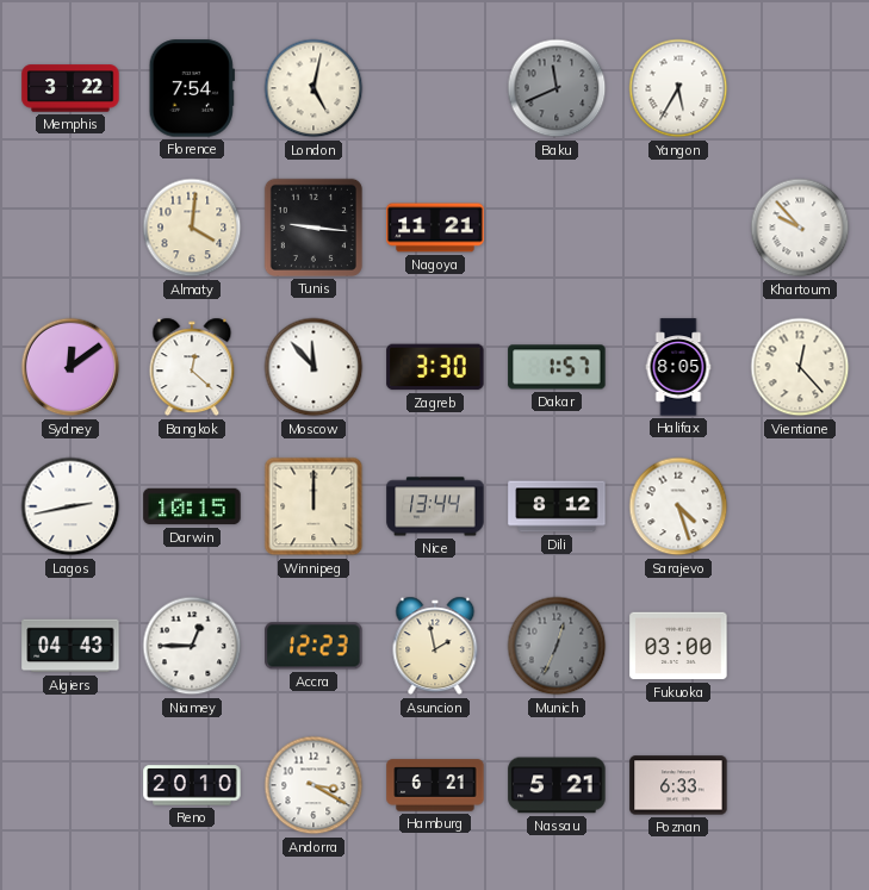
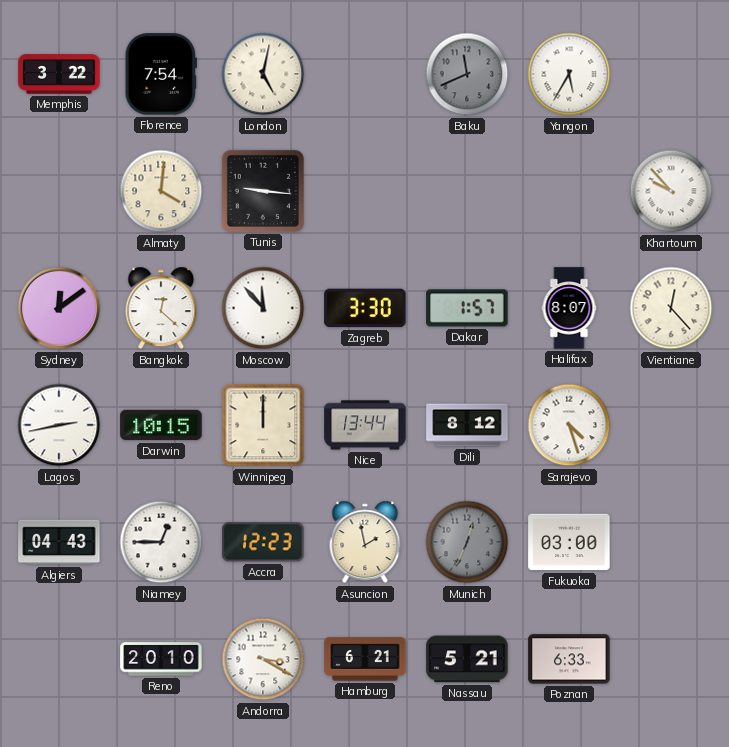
Nagoya: 11:21 -> none (435, 228)
Halifax: 8:05 -> 8:07 (569, 308)
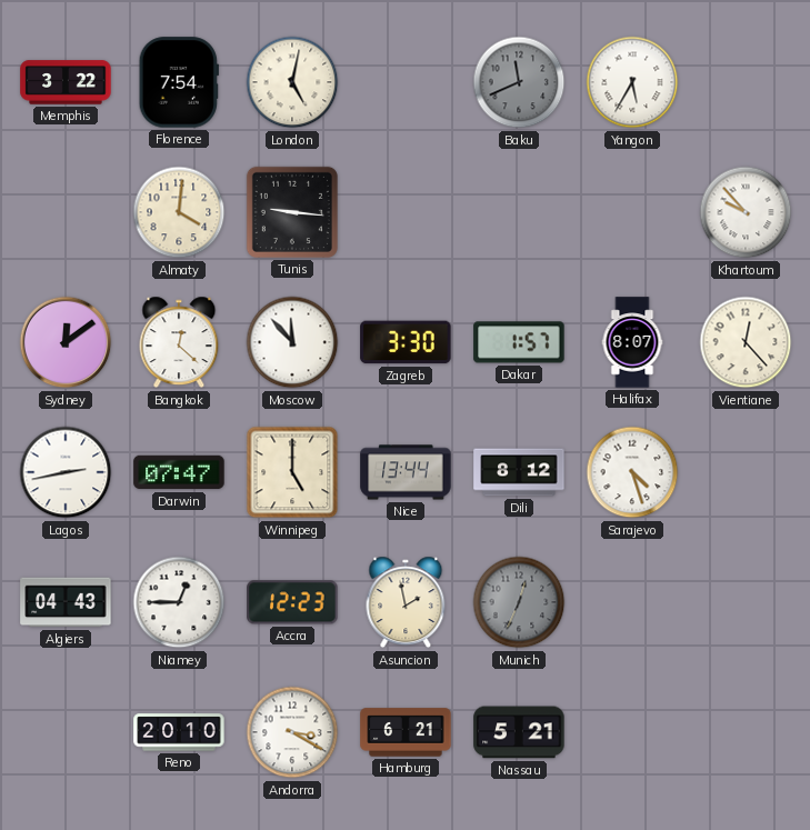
Darwin: 10:15 -> 07:47 (179, 472)
Winnipeg: 12:00 -> 5:00 (292, 472)
Fukuoka: 03:00 -> none (569, 542)
Poznan: 6:33 -> none (569, 659)
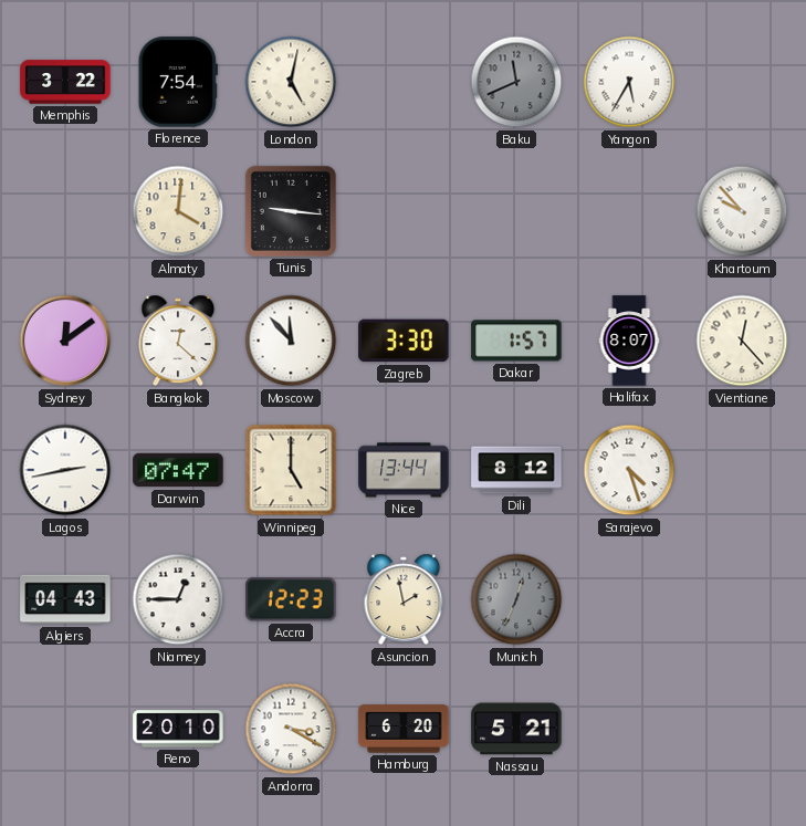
Hamburg: 6:21 -> 6:20 (404, 729)
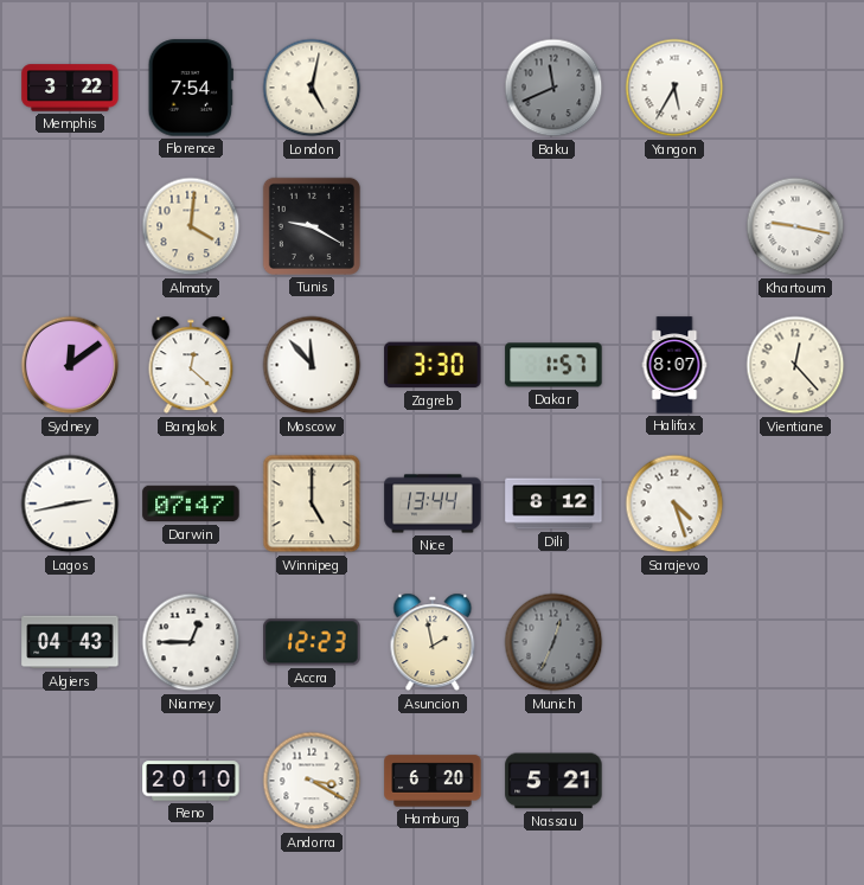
Tunis: 9:16 -> 9:20 (312, 226)
Khartoum: 9:53 -> 9:17 (795, 226)
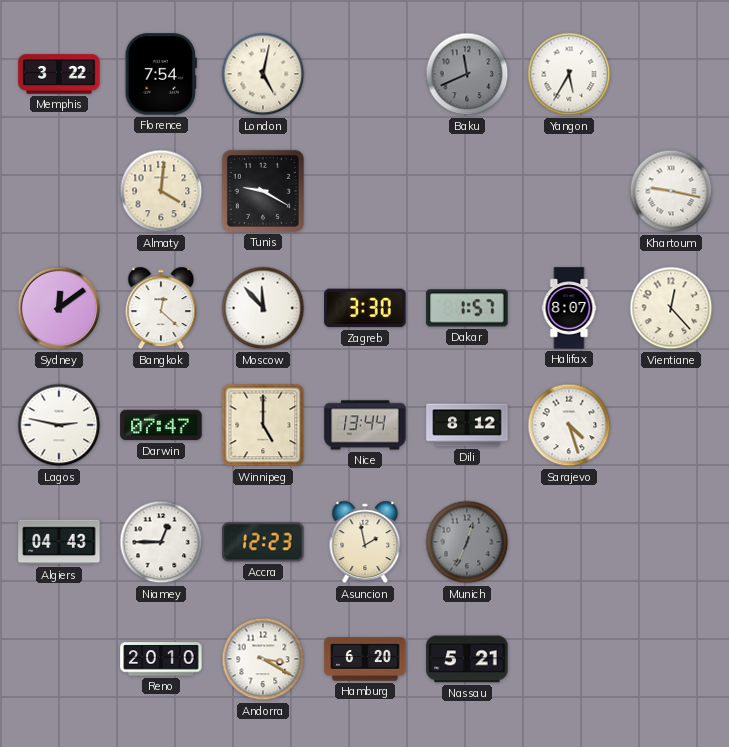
Lagos: 2:43 -> 2:47 (59, 425)
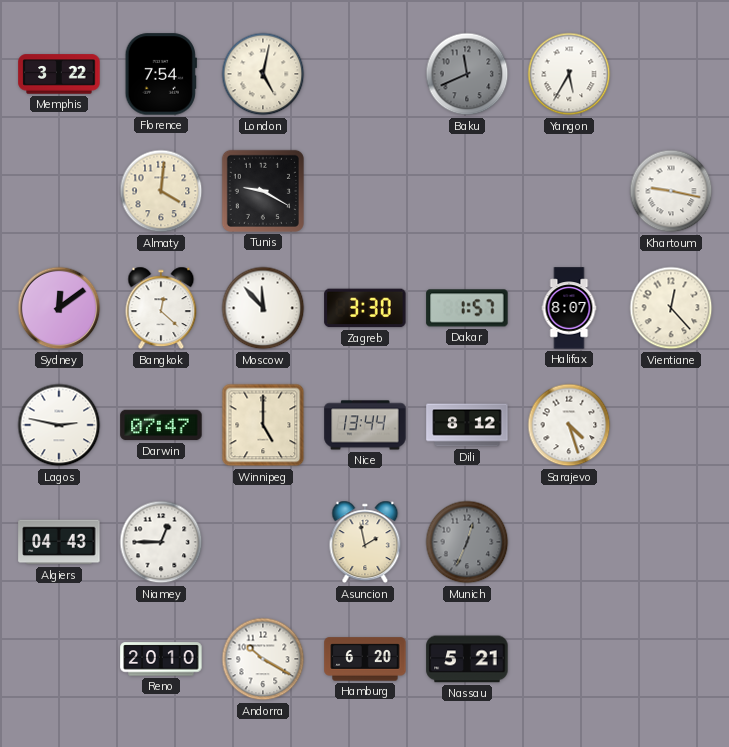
Accra: 12:23 -> none (263, 542)
Andorra: 3:20 -> 10:20 (263, 659)
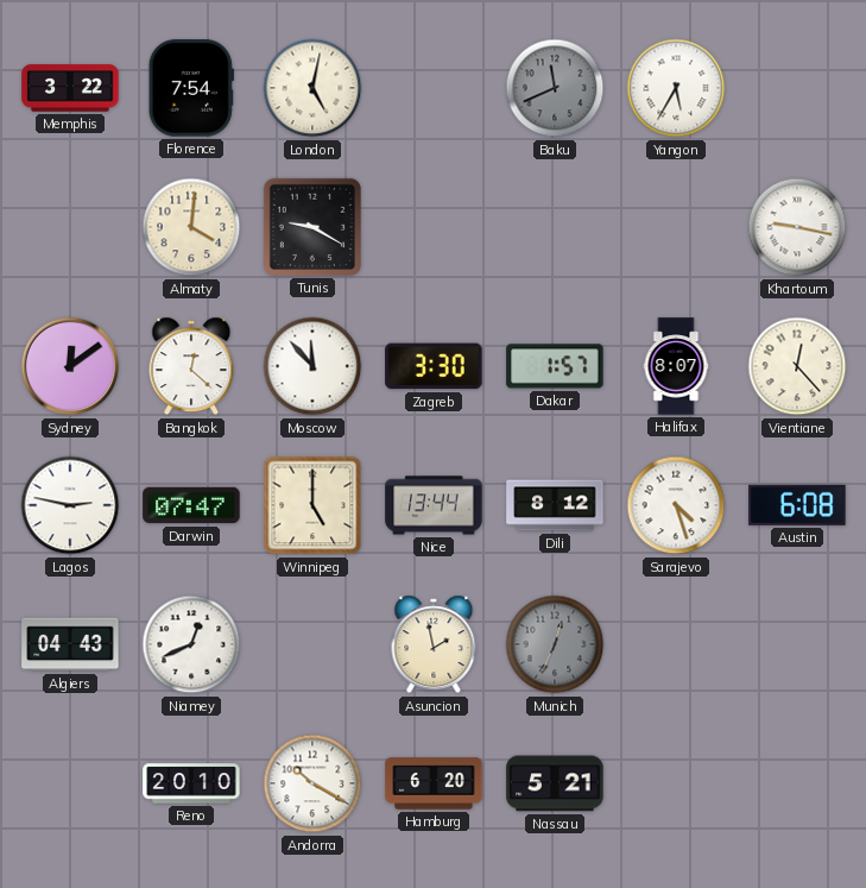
Austin: none -> 6:08 (797, 505)
Niamey: 12:45 -> 12:41 (191, 644)
